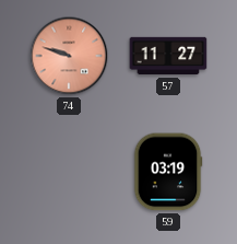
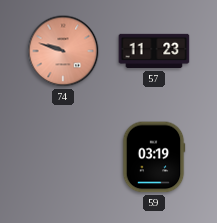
57: 11:27 -> 11:23 (154, 51)
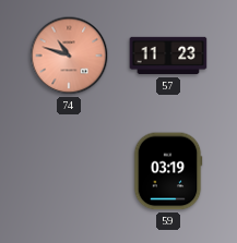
74: 9:48 -> 10:48 (69, 56)
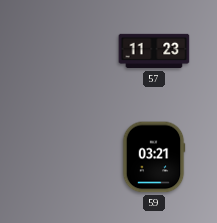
74: 10:48 -> none (69, 56)
59: 03:19 -> 03:21 (154, 157)
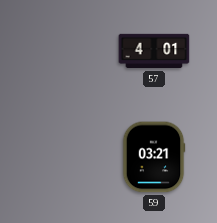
57: 11:23 -> 4:01 (154, 51)
